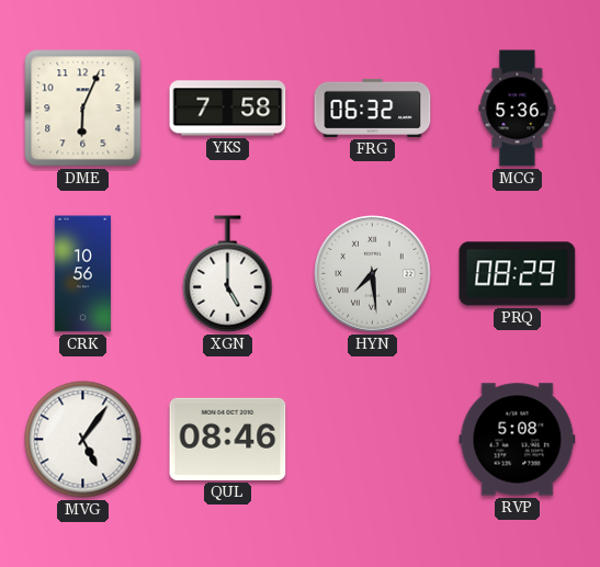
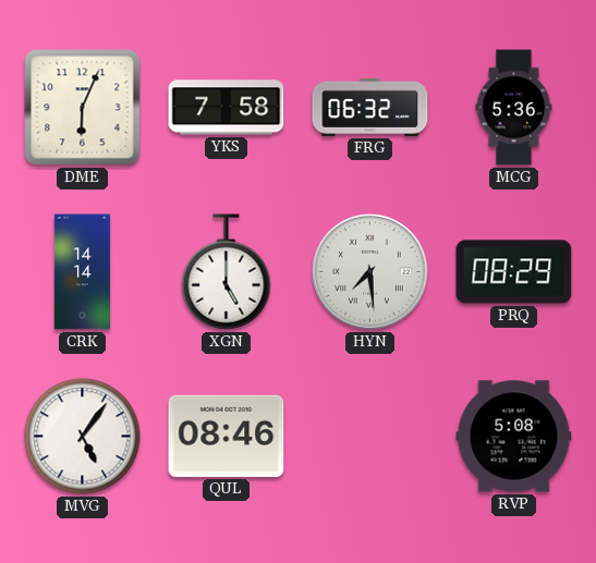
CRK: 10:56 -> 14:14 (82, 272)
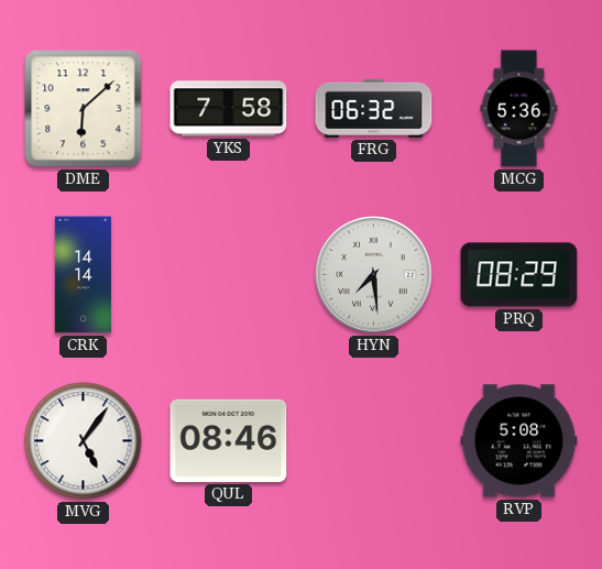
DME: 6:04 -> 6:08 (84, 109)
XGN: 5:00 -> none (227, 272)
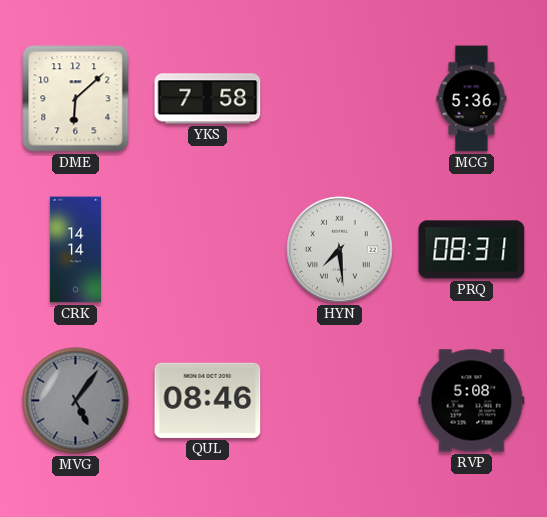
FRG: 06:32 -> none (374, 108)
PRQ: 08:29 -> 08:31 (472, 250)
MVG dial: white -> grey (76, 401)
